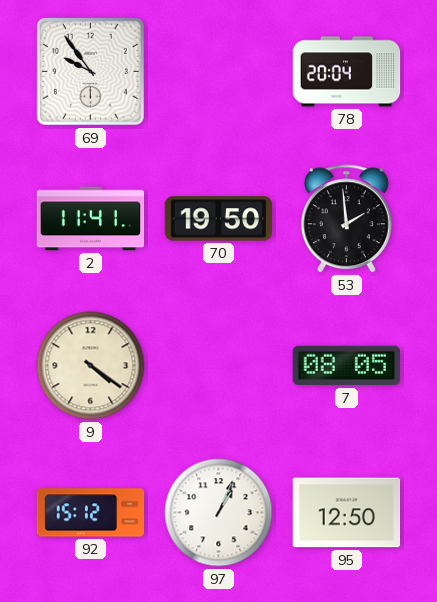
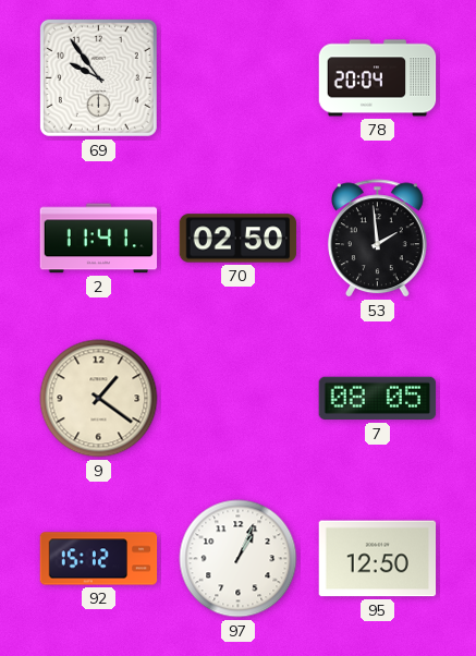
70: 19:50 -> 02:50 (239, 239)
9: 4:21 -> 1:21 (99, 399)
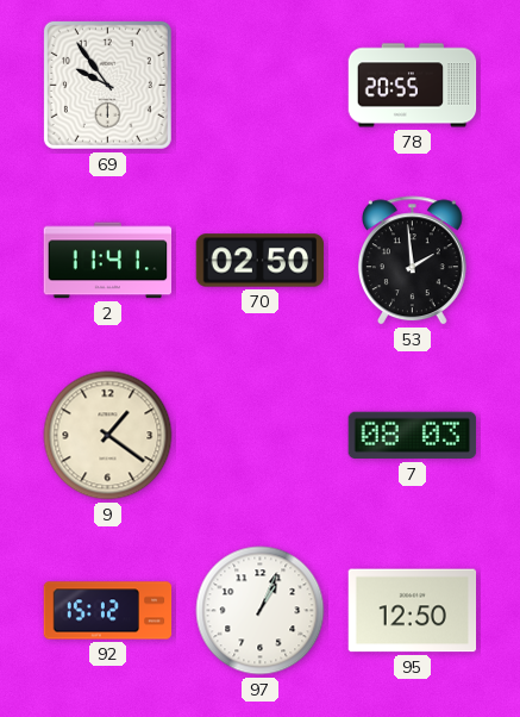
78: 20:04 -> 20:55 (413, 86)
7: 08:05 -> 08:03 (413, 436)
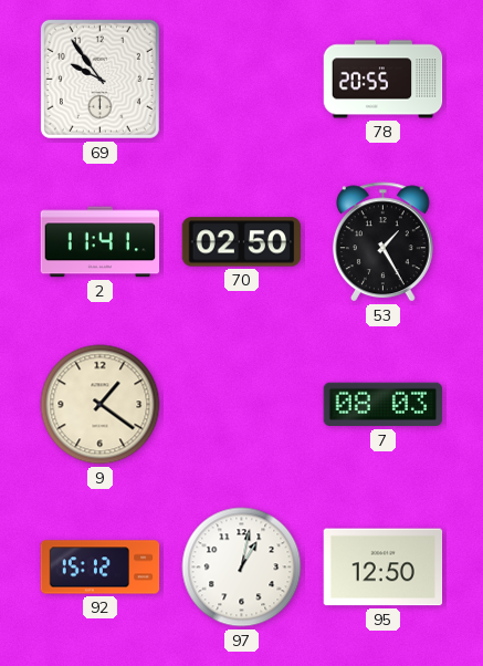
53: 1:59 -> 1:25 (382, 242)
97: 1:04 -> 1:02 (242, 568)
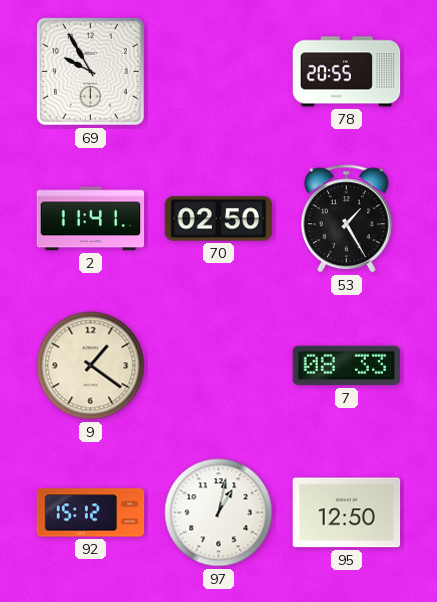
69: 9:54 -> 9:55 (90, 71)
7: 08:03 -> 08:33 (347, 366)
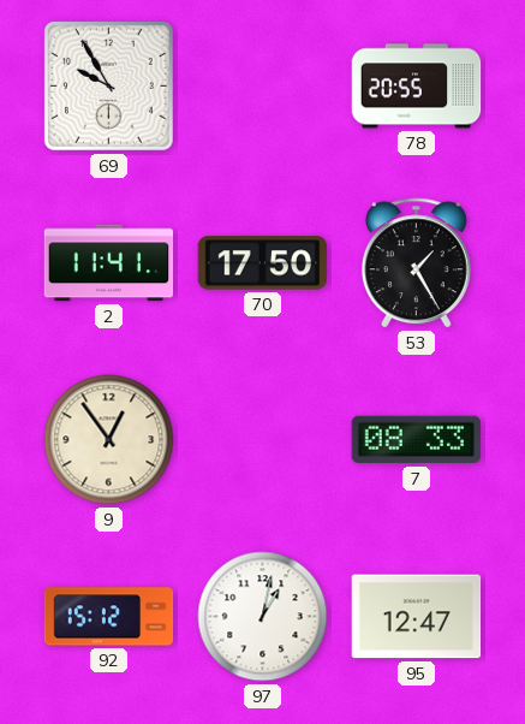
70: 02:50 -> 17:50 (263, 263)
9: 1:21 -> 12:54 (109, 440)
95: 12:50 -> 12:47 (417, 617)
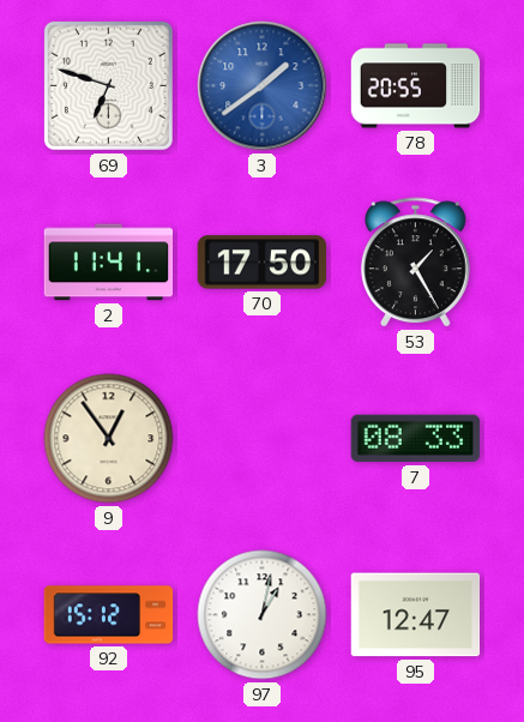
69: 9:55 -> 6:48 (108, 85)
3: none -> 1:39 (263, 86)
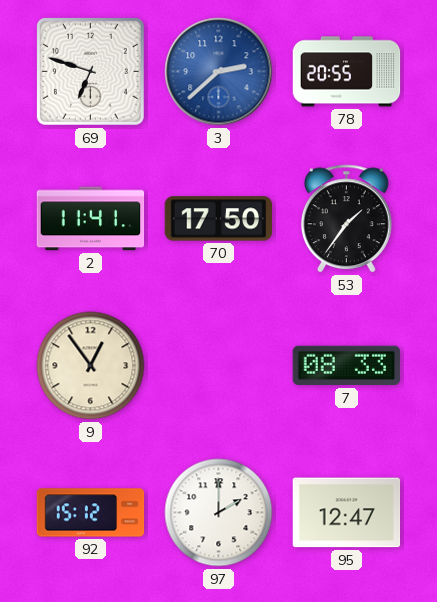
3: 1:39 -> 2:38 (219, 72)
53: 1:25 -> 1:36 (346, 219)
97: 1:02 -> 2:00 (219, 513)
